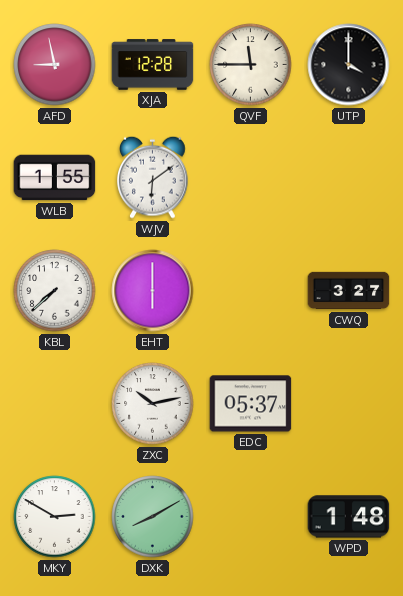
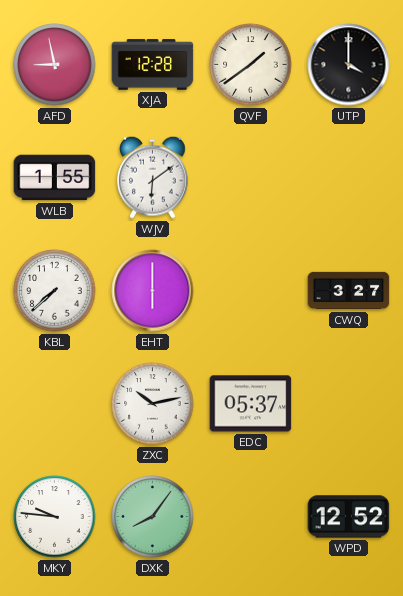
QVF: 11:45 -> 1:39 (251, 65)
MKY: 2:50 -> 9:46 (55, 517)
DXK: 8:10 -> 8:06 (153, 517)
WPD: 1:48 -> 12:52 (349, 517)
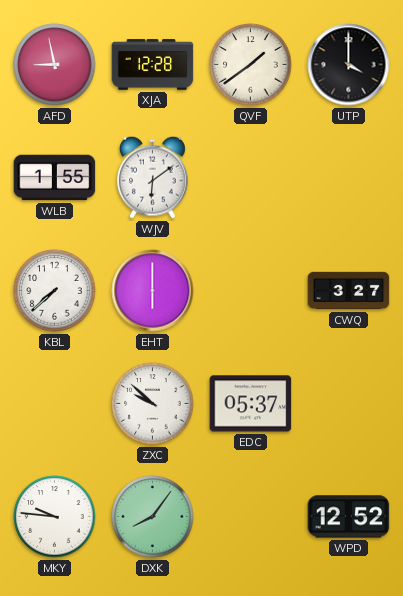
ZXC: 10:13 -> 9:52 (153, 404)
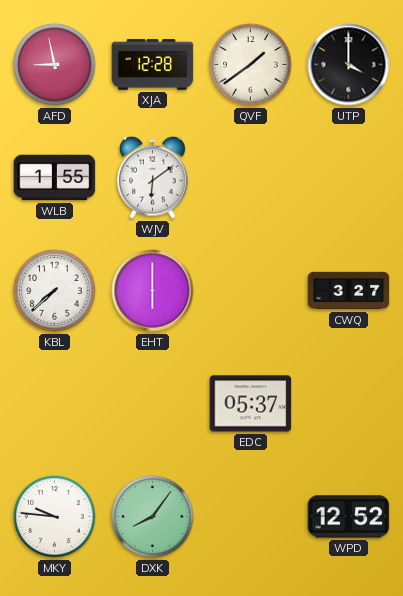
ZXC: 9:52 -> none (153, 404)
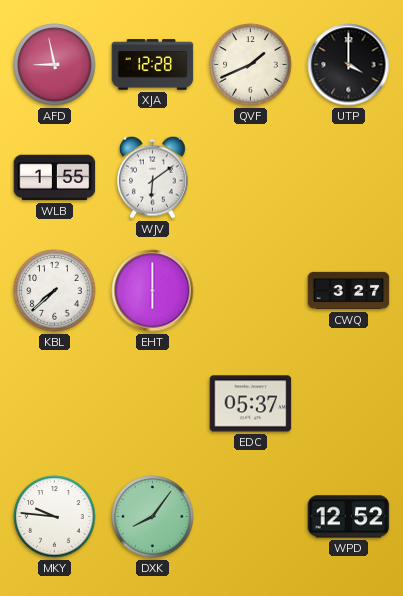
QVF: 1:39 -> 1:41 (251, 65)
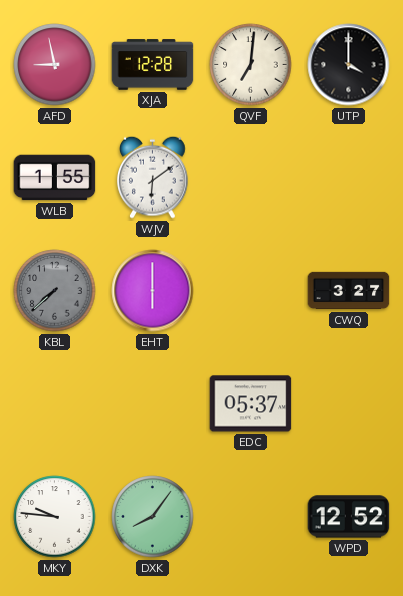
QVF: 1:41 -> 7:01 (251, 65)
KBL dial: white -> grey (55, 291)
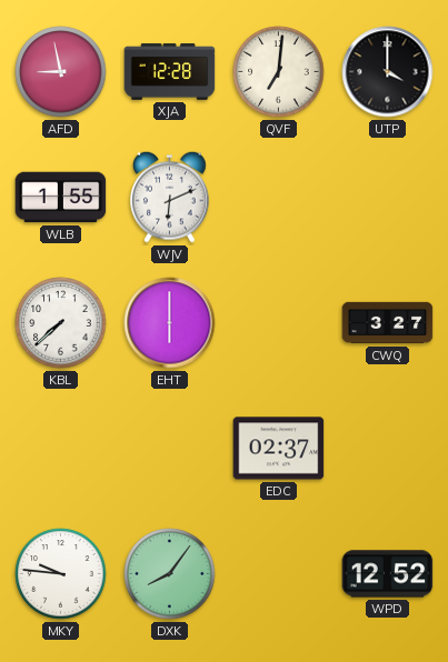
WJV: 6:09 -> 6:11 (170, 197)
KBL dial: grey -> white (61, 323)
EDC: 05:37 -> 02:37 (279, 449)
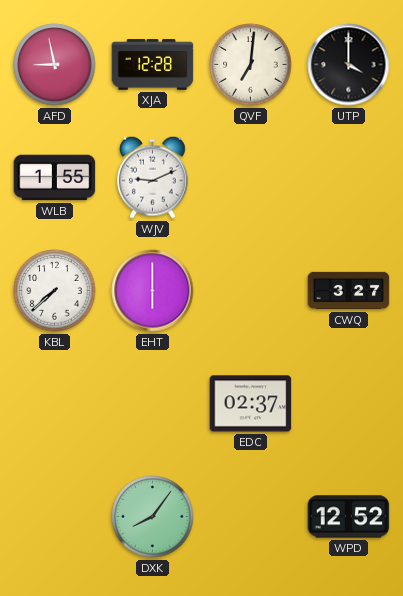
WJV: 6:11 -> 9:11 (153, 177)
MKY: 9:46 -> none (61, 574)
